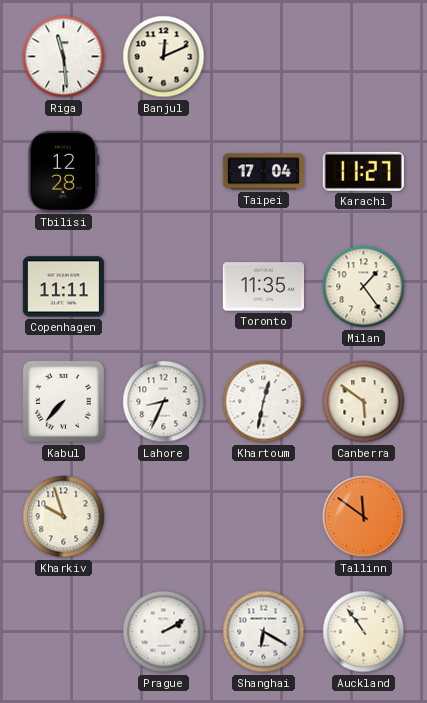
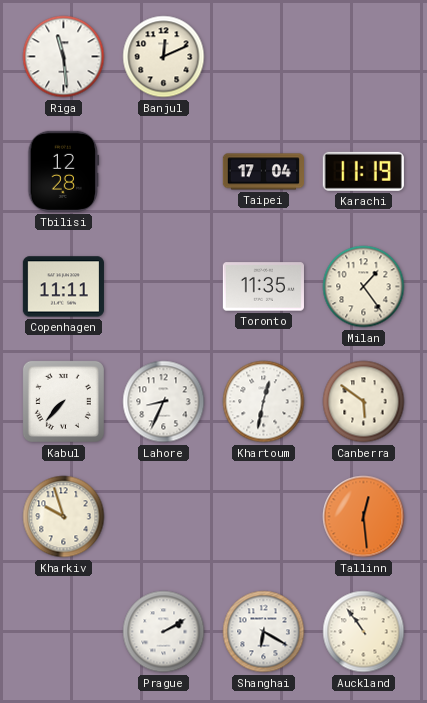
Karachi: 11:27 -> 11:19 (363, 171)
Tallinn: 11:51 -> 12:29 (364, 517)
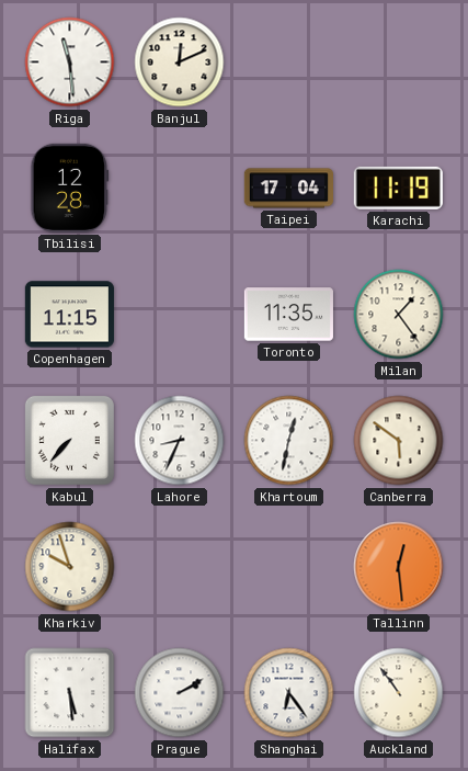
Copenhagen: 11:11 -> 11:15 (69, 315)
Halifax: none -> 5:29 (70, 693)
Shanghai: 6:20 -> 6:24 (289, 693)
